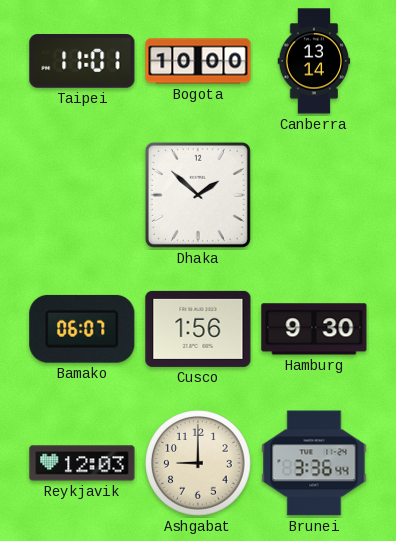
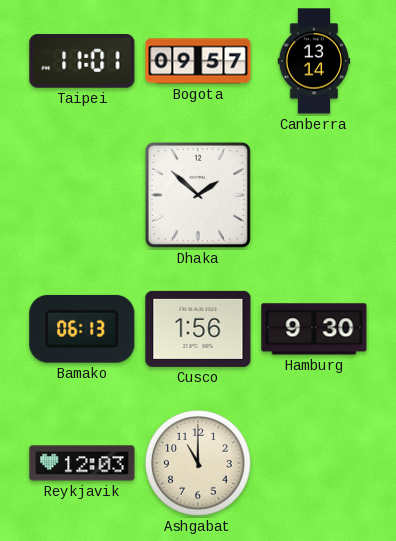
Bogota: 10:00 -> 09:57 (198, 61)
Bamako: 06:07 -> 06:13 (82, 329)
Ashgabat: 9:00 -> 11:00 (198, 463)
Brunei: 3:36 -> none (314, 463)
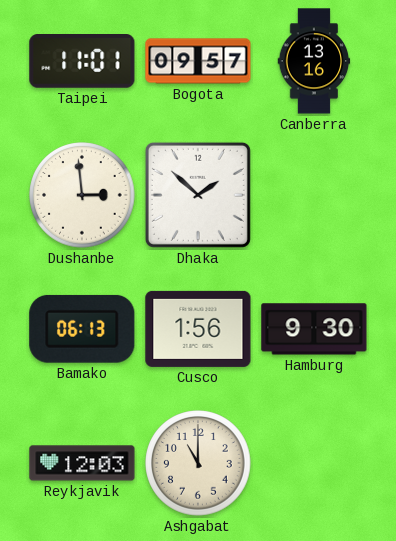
Canberra: 13:14 -> 13:16 (314, 61)
Dushanbe: none -> 2:59 (82, 195)
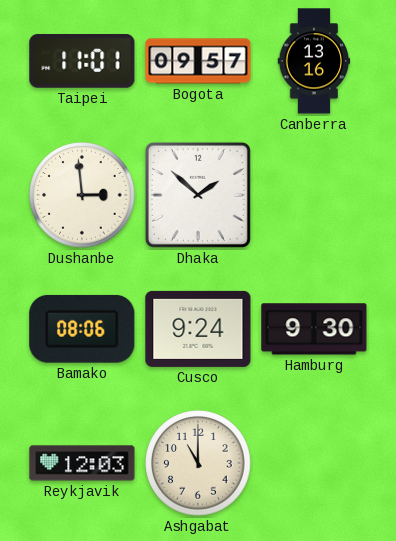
Bamako: 06:13 -> 08:06 (82, 329)
Cusco: 1:56 -> 9:24 (198, 329)
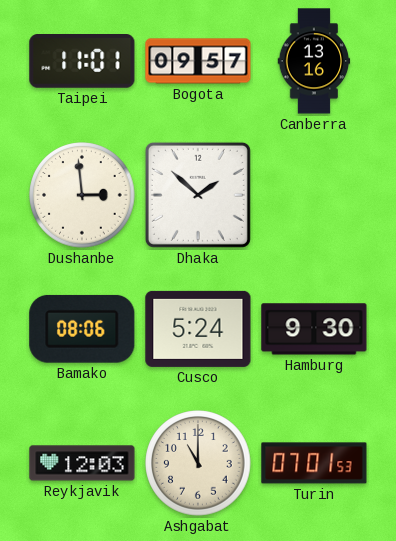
Cusco: 9:24 -> 5:24 (198, 329)
Turin: none -> 07:01 (314, 463)
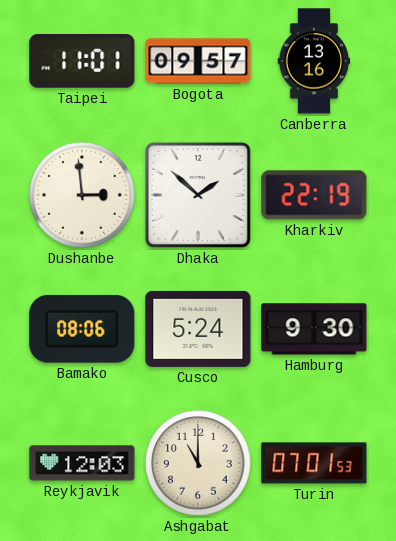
Kharkiv: none -> 22:19 (314, 195)
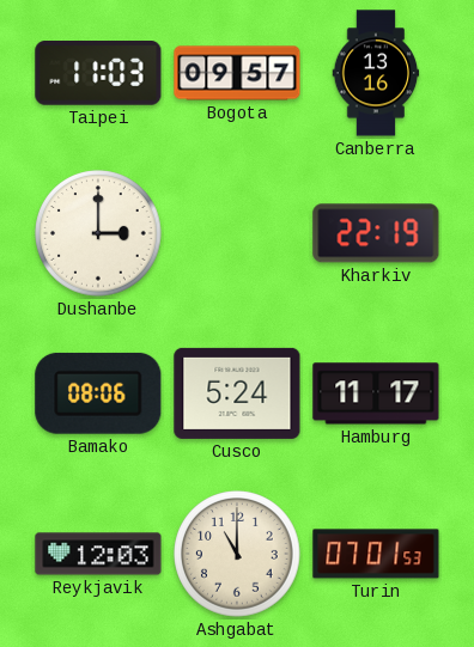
Taipei: 11:01 -> 11:03 (98, 74)
Dushanbe: 2:59 -> 3:00 (98, 233)
Dhaka: 1:52 -> none (198, 195)
Hamburg: 9:30 -> 11:17 (376, 393)
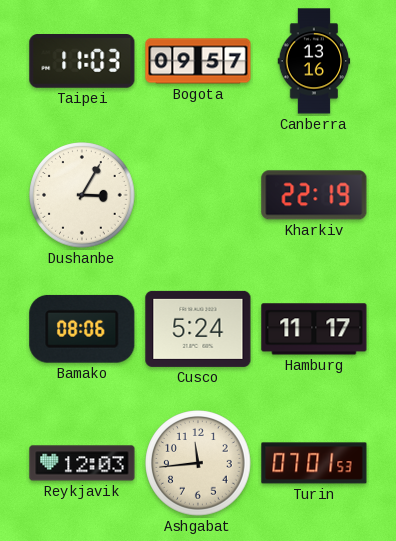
Dushanbe: 3:00 -> 3:05 (82, 195)
Ashgabat: 11:00 -> 11:44 (198, 463)
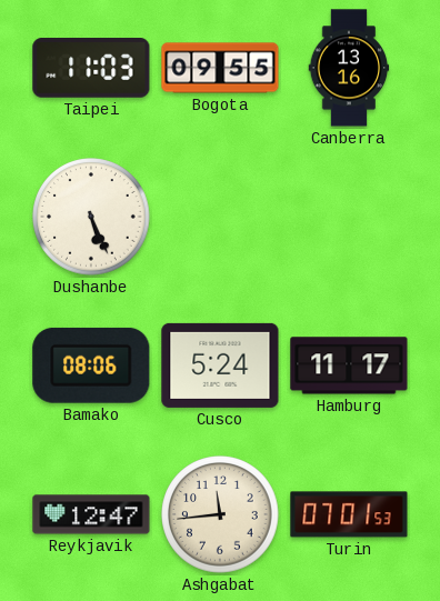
Bogota: 09:57 -> 09:55 (220, 68)
Dushanbe: 3:05 -> 5:26 (91, 217)
Kharkiv: 22:19 -> none (314, 195)
Reykjavik: 12:03 -> 12:47 (91, 514)
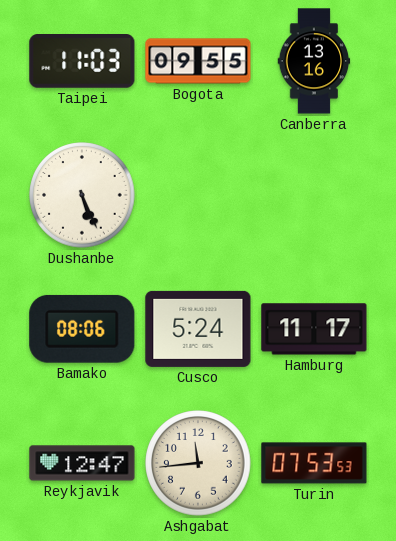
Turin: 07:01 -> 07:53 (314, 463)
